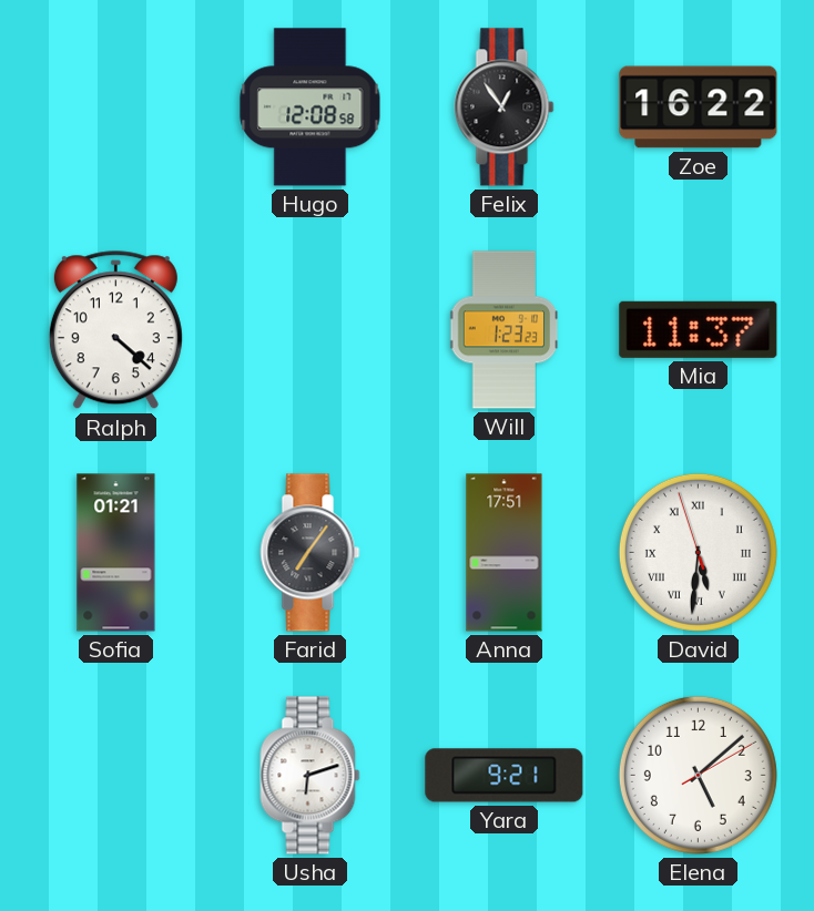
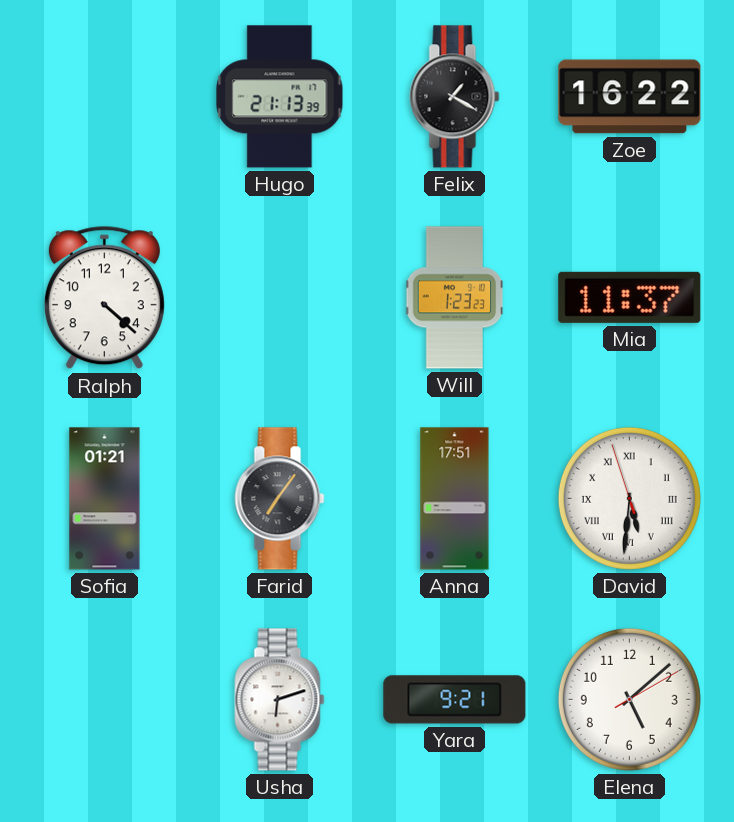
Hugo: 12:08 -> 21:13 (280, 97)
Felix: 12:54 -> 1:20 (455, 97)
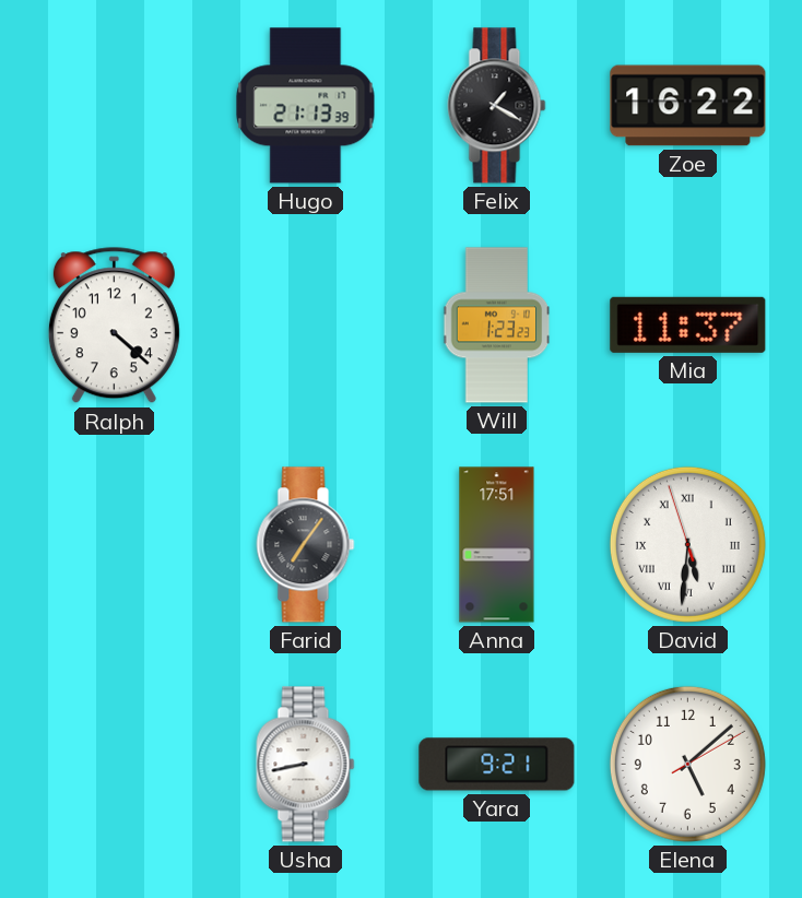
Sofia: 01:21 -> none (105, 499)
Usha: 6:12 -> 8:43 (306, 765)
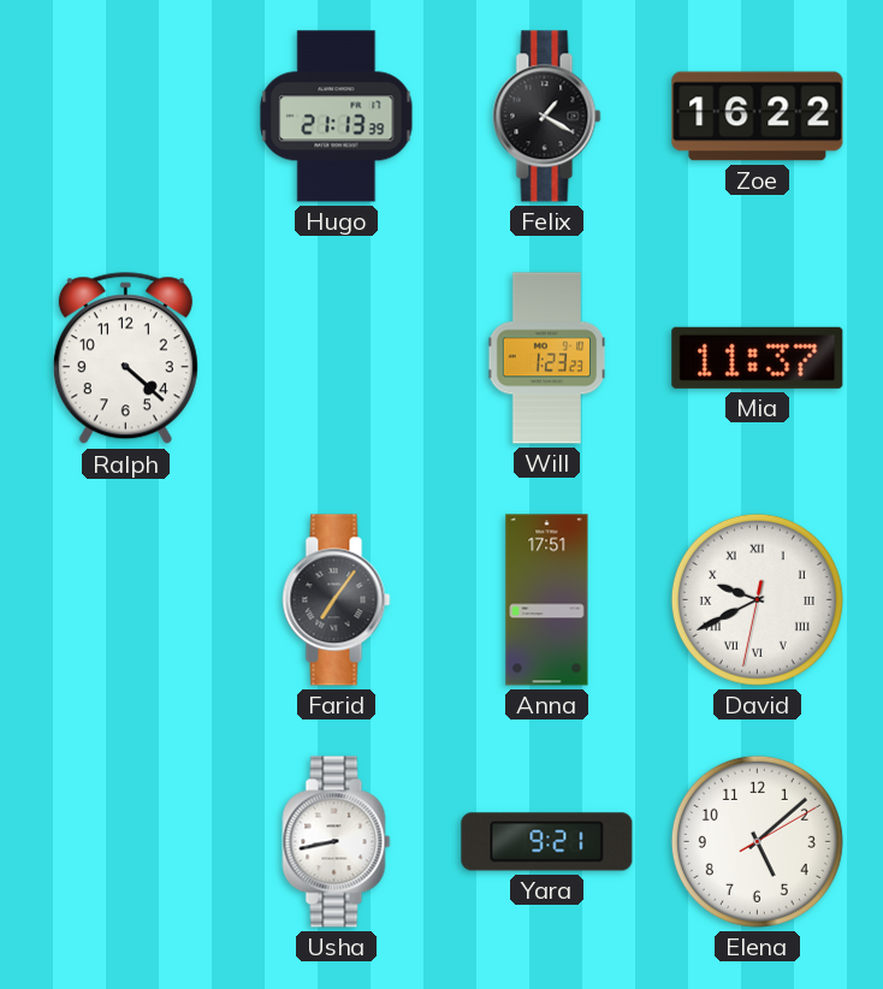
David: 5:30 -> 9:40 (757, 599)
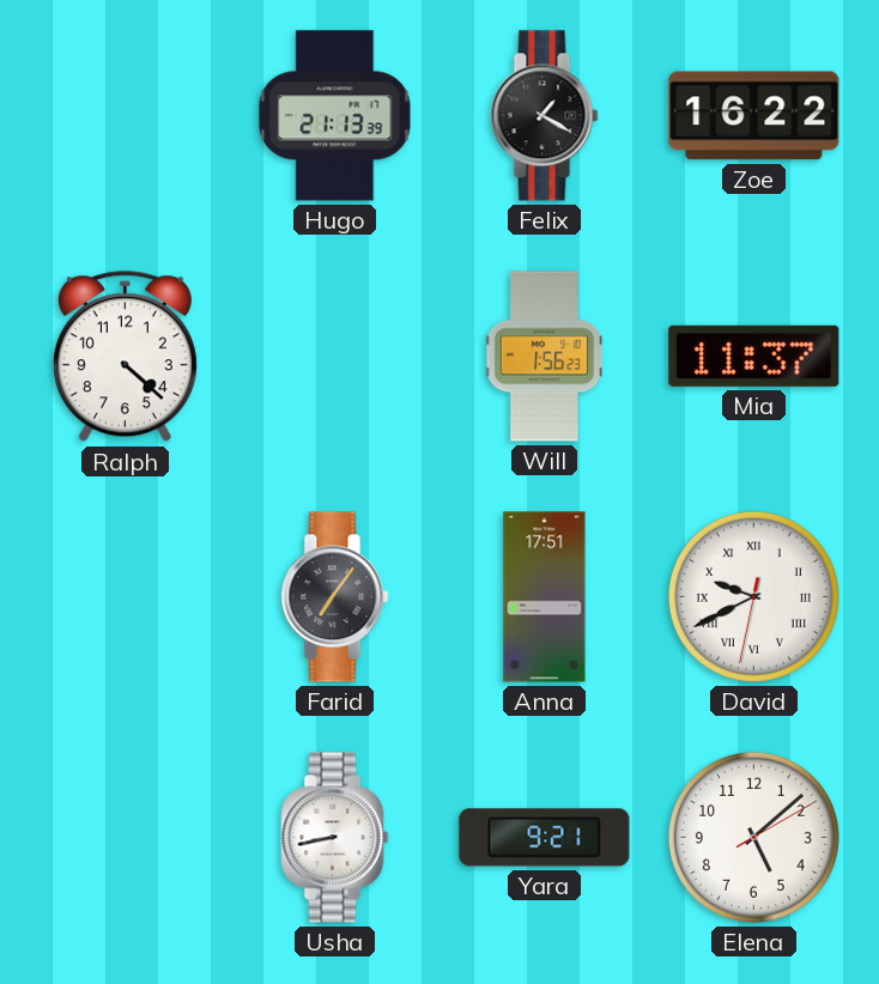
Will: 1:23 -> 1:56 (545, 357)
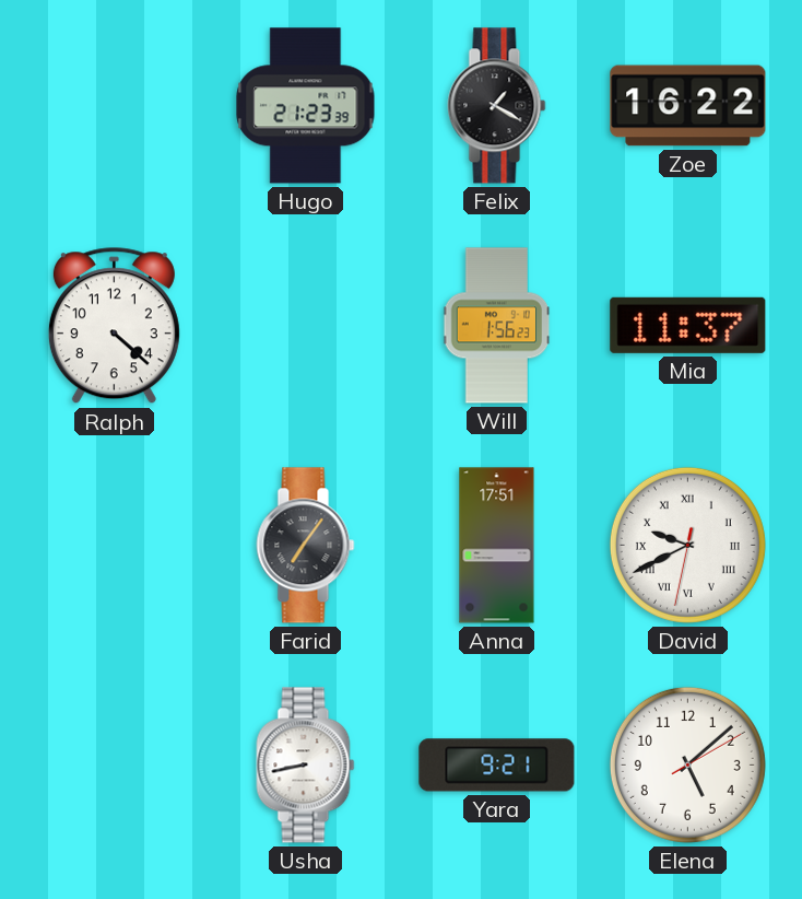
Hugo: 21:13 -> 21:23 (306, 106)
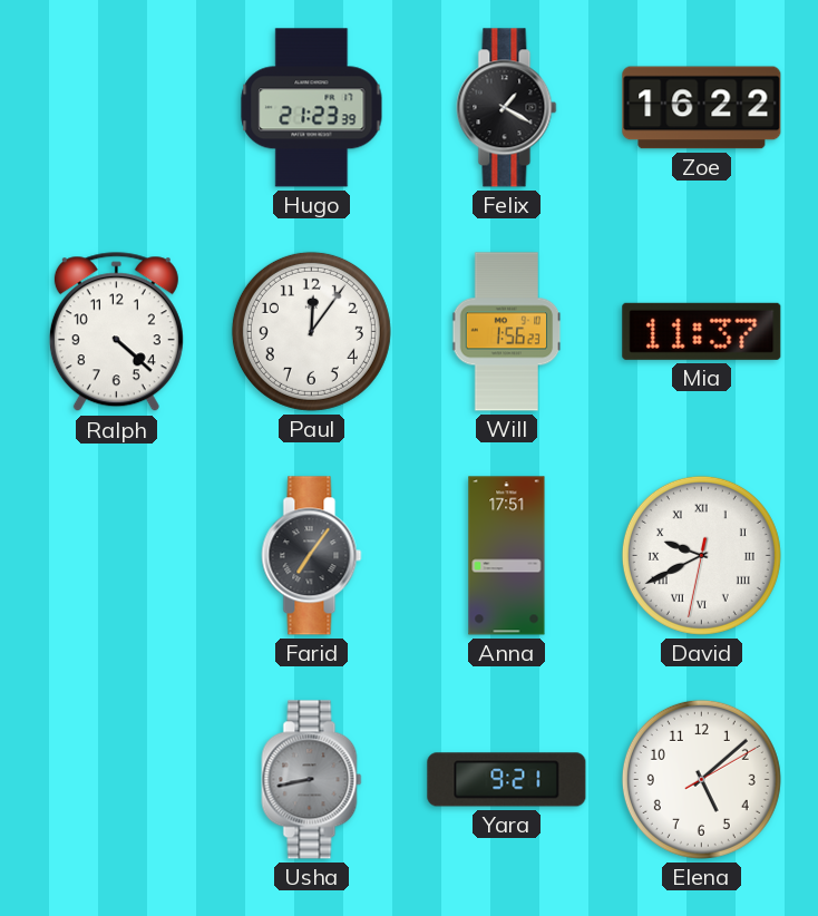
Paul: none -> 12:06 (311, 331)
Usha dial: white -> grey (312, 780)
